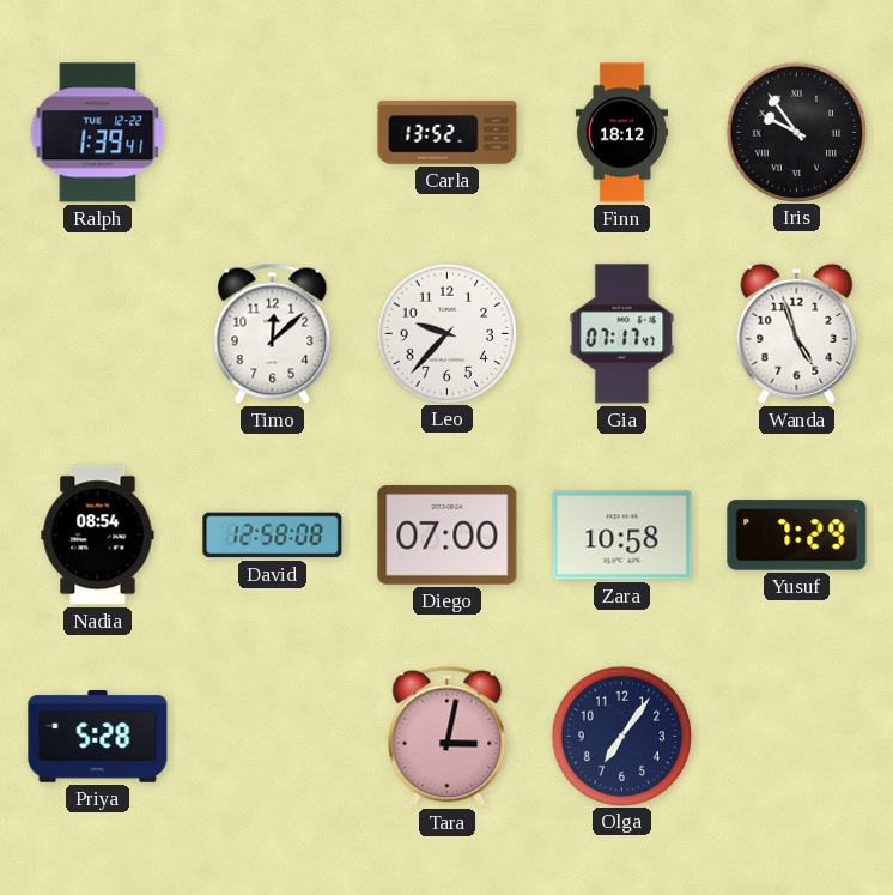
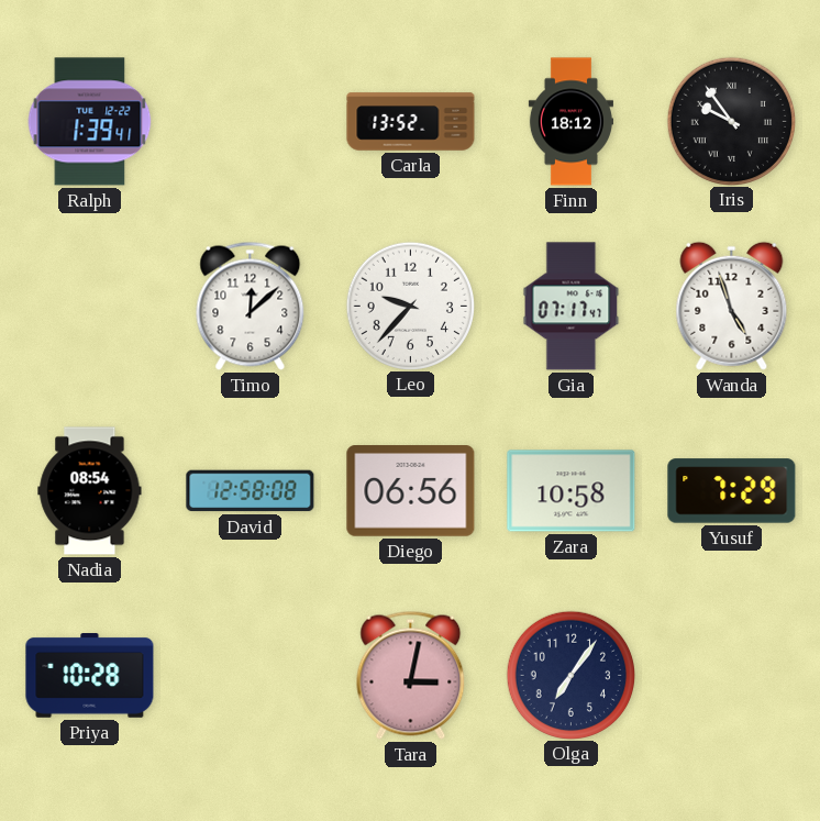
Diego: 07:00 -> 06:56 (411, 491)
Priya: 5:28 -> 10:28 (90, 676)
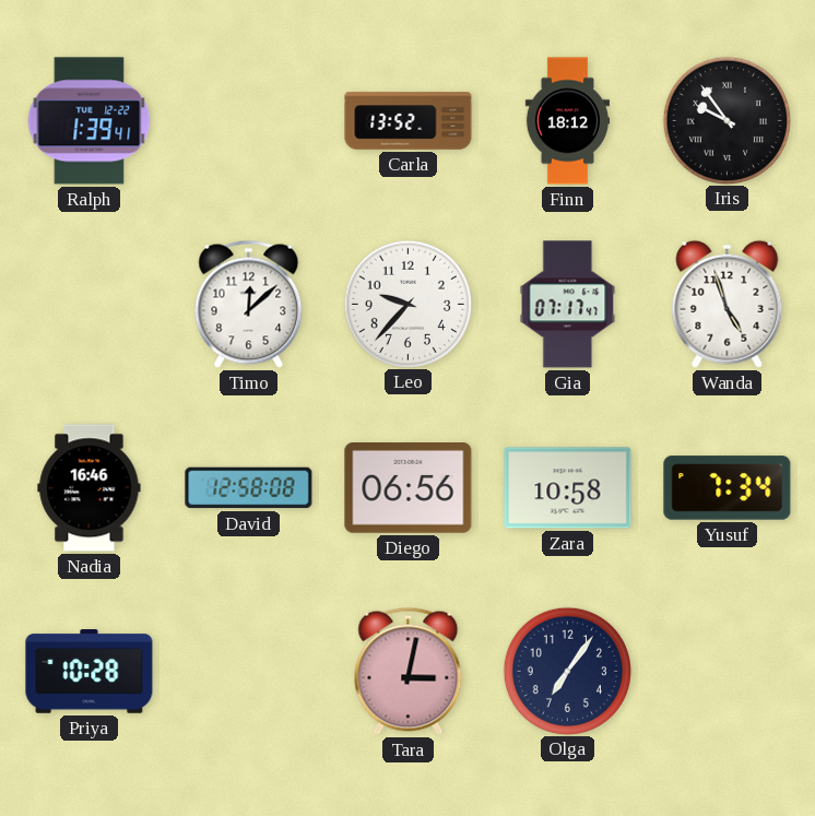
Nadia: 08:54 -> 16:46 (90, 488)
Yusuf: 7:29 -> 7:34 (728, 488)
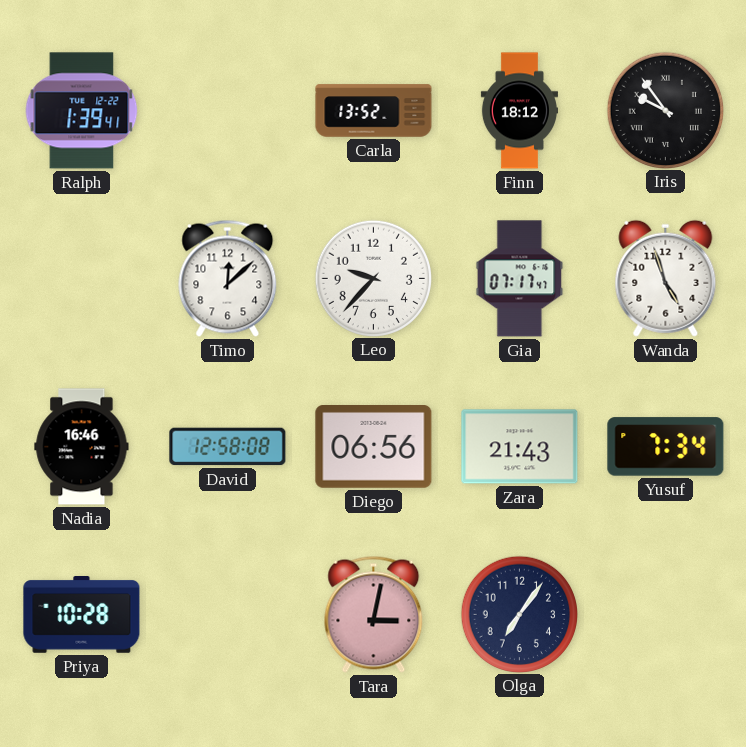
Zara: 10:58 -> 21:43 (520, 447)
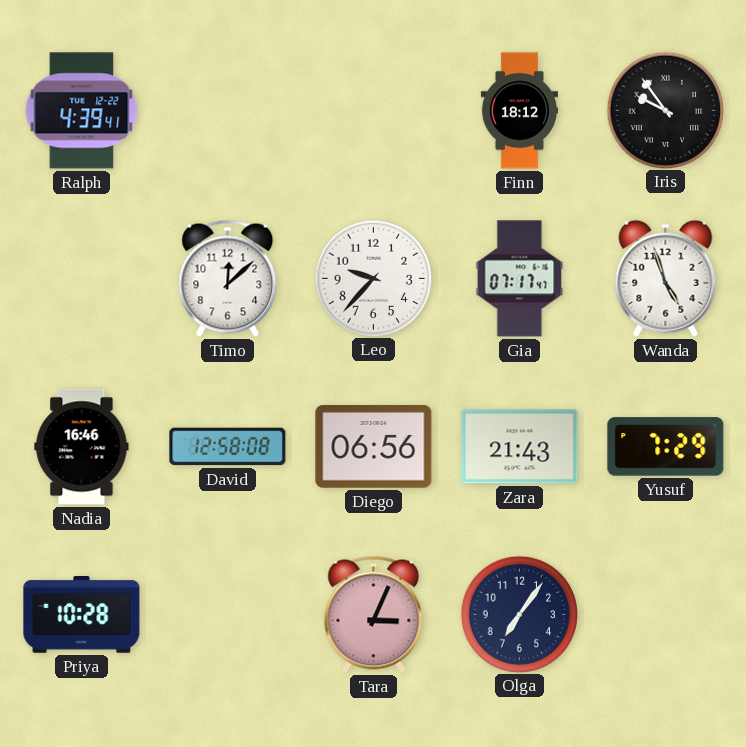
Ralph: 1:39 -> 4:39 (82, 111)
Carla: 13:52 -> none (374, 111)
Yusuf: 7:34 -> 7:29 (666, 447)
Tara: 3:02 -> 3:04 (374, 614)
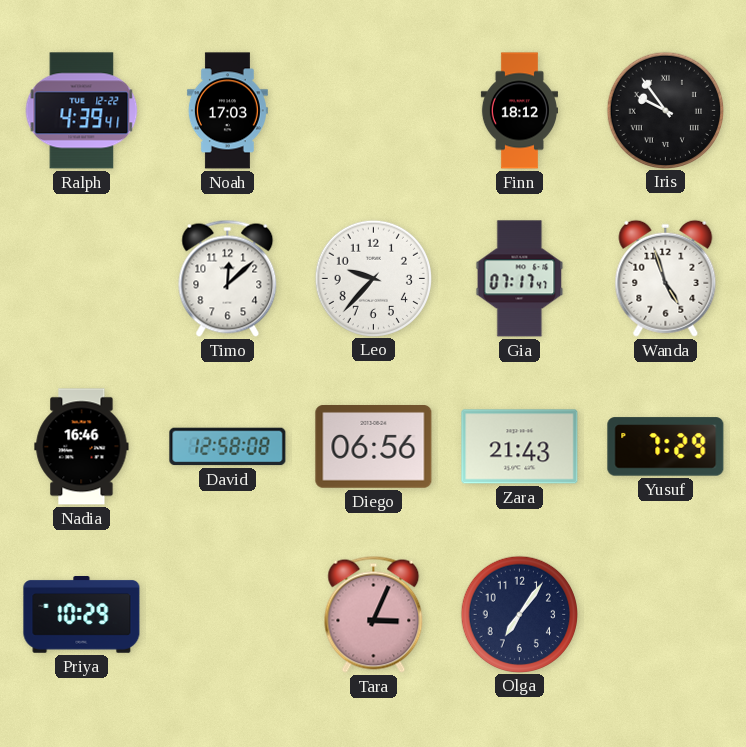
Noah: none -> 17:03 (227, 111)
Priya: 10:28 -> 10:29 (82, 615)
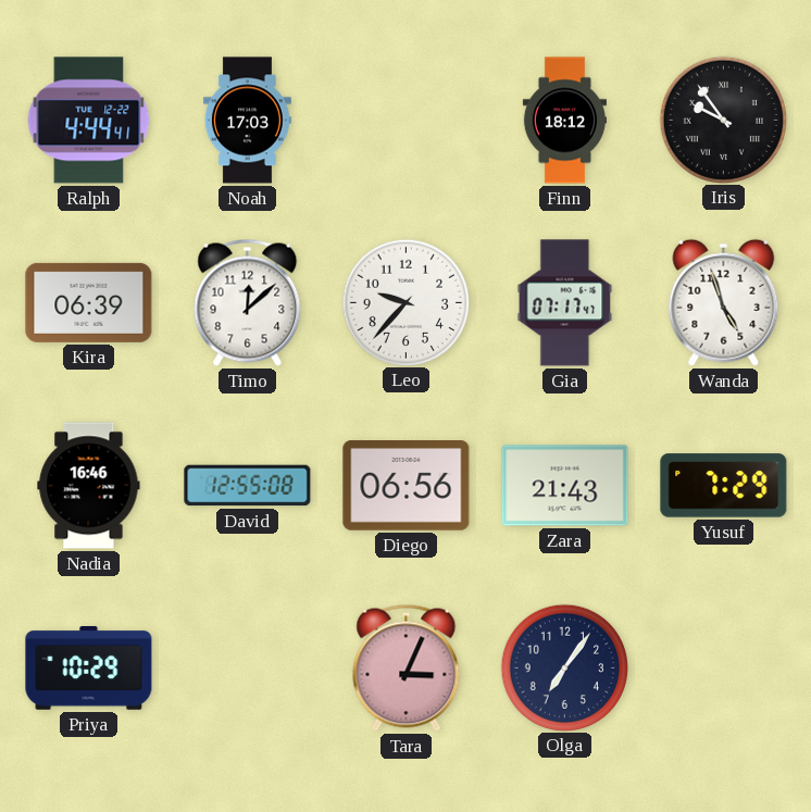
Ralph: 4:39 -> 4:44 (89, 121)
Kira: none -> 06:39 (89, 302)
David: 12:58 -> 12:55 (248, 486)
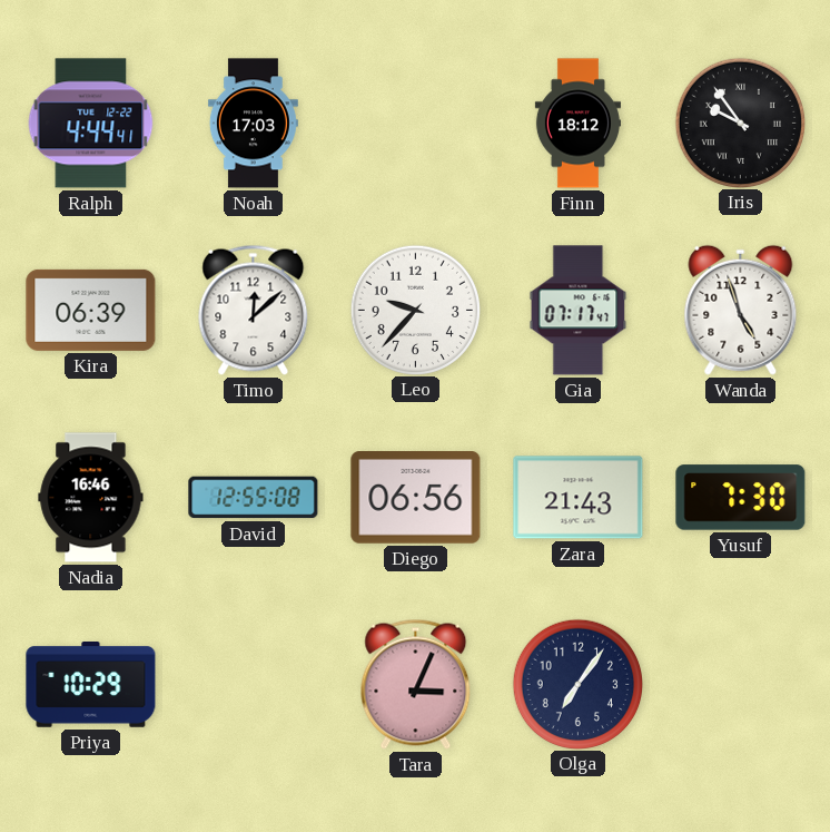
Yusuf: 7:29 -> 7:30 (741, 498)
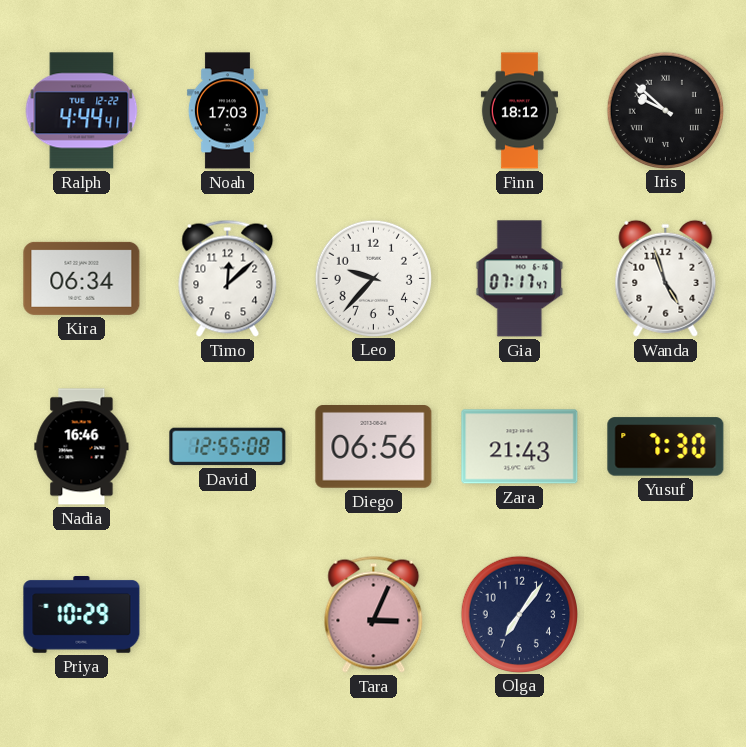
Iris: 9:54 -> 9:52 (665, 110)
Kira: 06:39 -> 06:34 (82, 278)
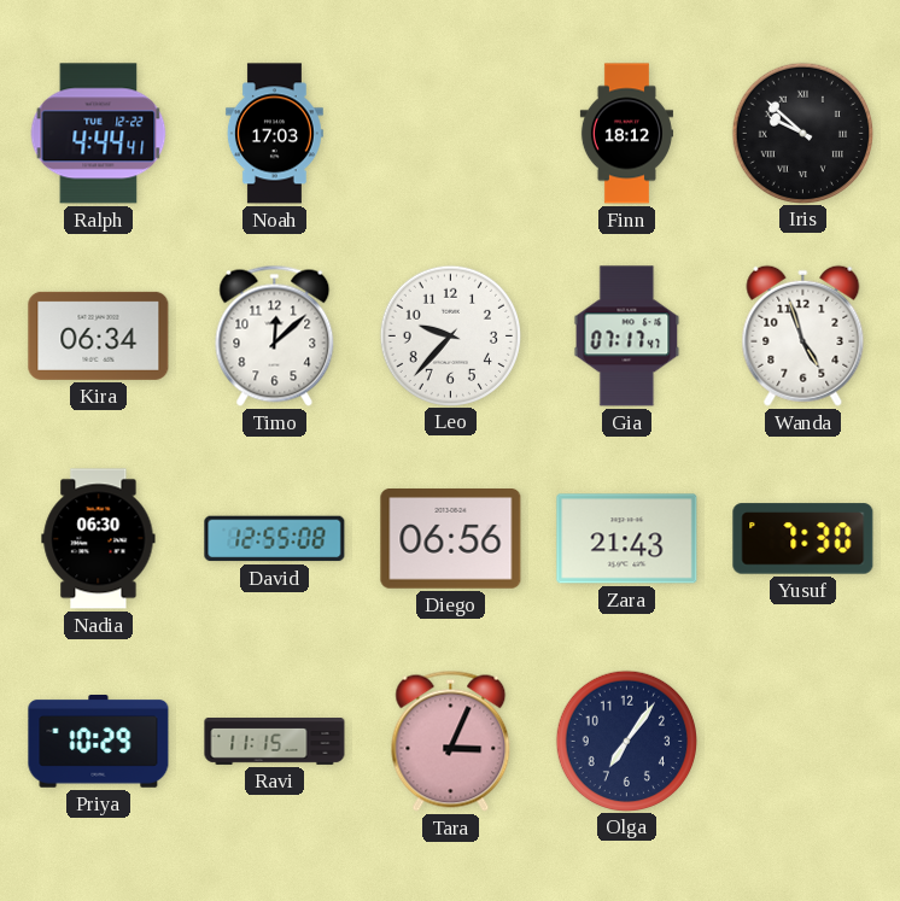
Nadia: 16:46 -> 06:30 (99, 539)
Ravi: none -> 11:15 (275, 742)
